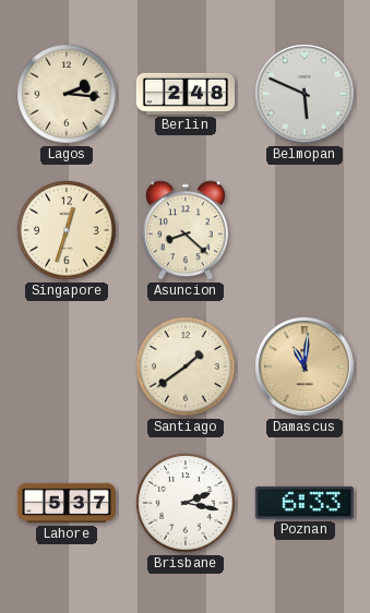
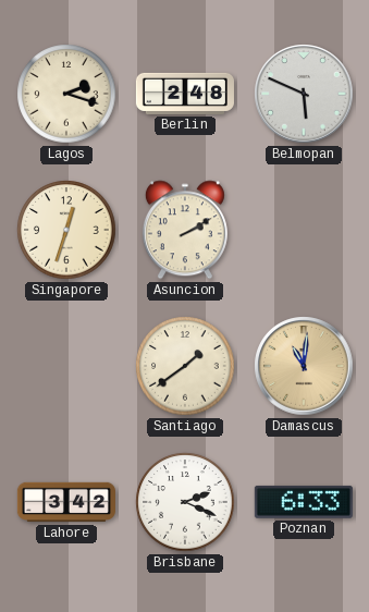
Lagos: 2:16 -> 2:18 (66, 94)
Asuncion: 8:22 -> 2:10 (185, 230)
Lahore: 5:37 -> 3:42 (66, 502)
Brisbane: 2:17 -> 2:19 (185, 502)
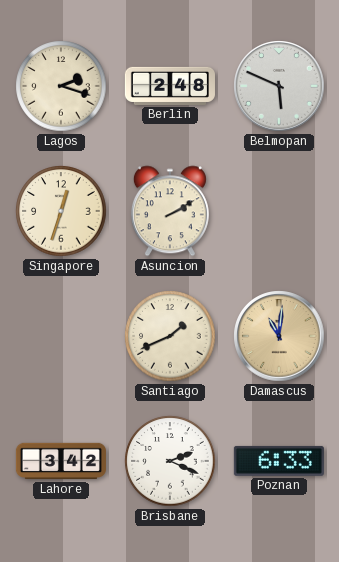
Santiago: 1:39 -> 1:41 (170, 336)
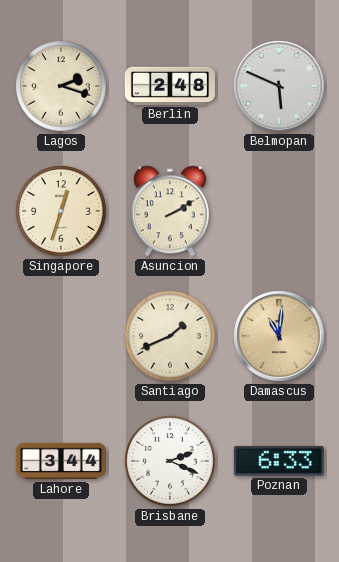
Lahore: 3:42 -> 3:44 (61, 461)
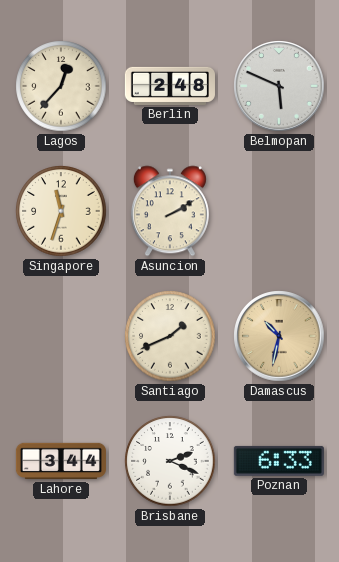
Lagos: 2:18 -> 12:37 (61, 86)
Singapore: 12:33 -> 11:33 (61, 211)
Damascus: 11:01 -> 10:32 (279, 336)
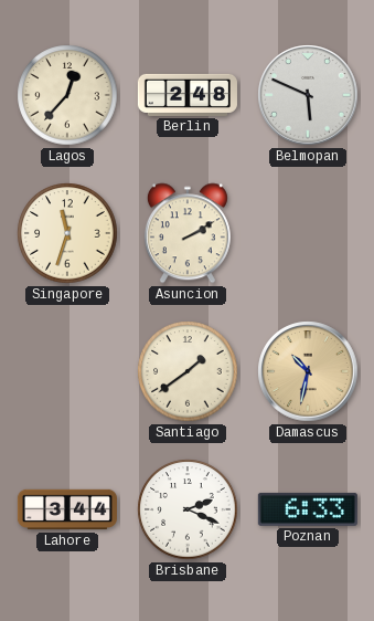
Santiago: 1:41 -> 1:39 (188, 371)
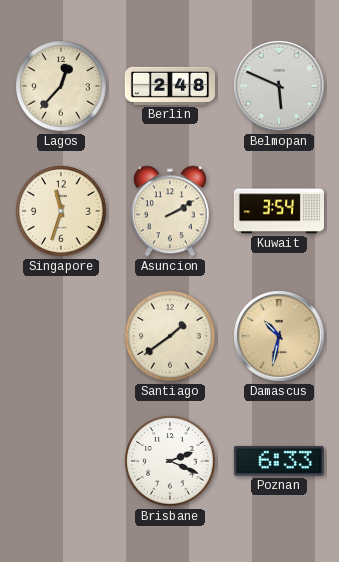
Kuwait: none -> 3:54 (279, 211)
Lahore: 3:44 -> none (67, 509)
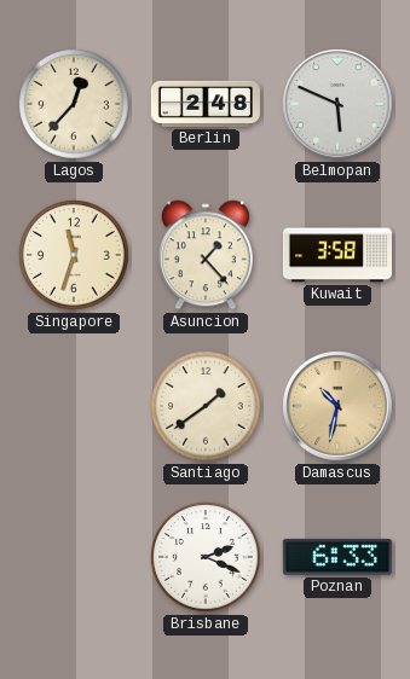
Asuncion: 2:10 -> 1:23 (206, 255)
Kuwait: 3:54 -> 3:58 (337, 255)
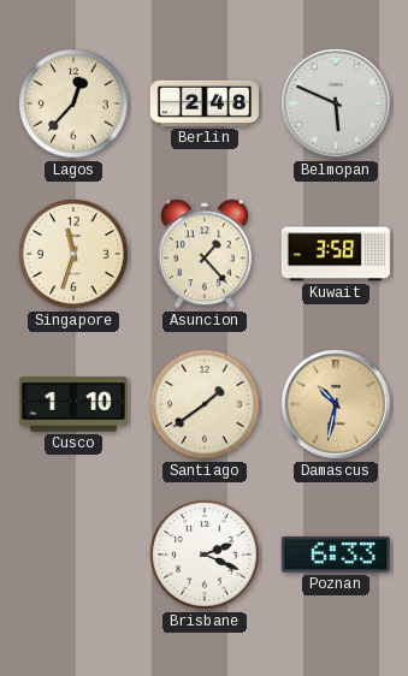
Cusco: none -> 1:10 (73, 404)
